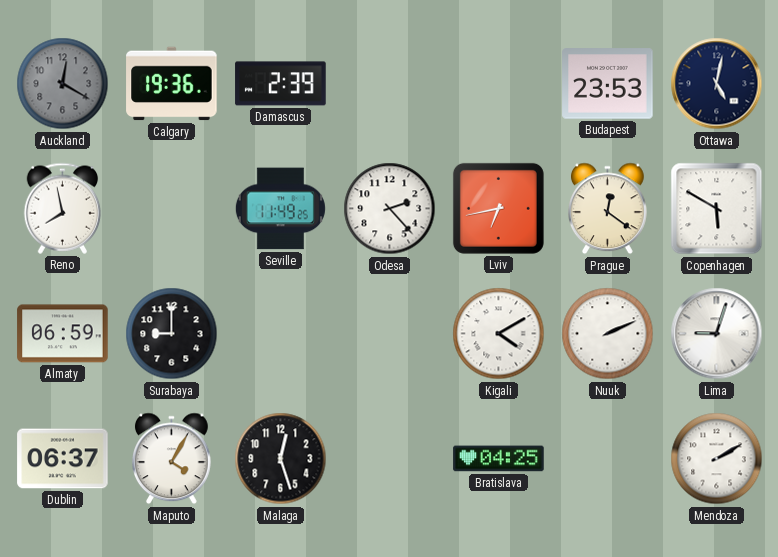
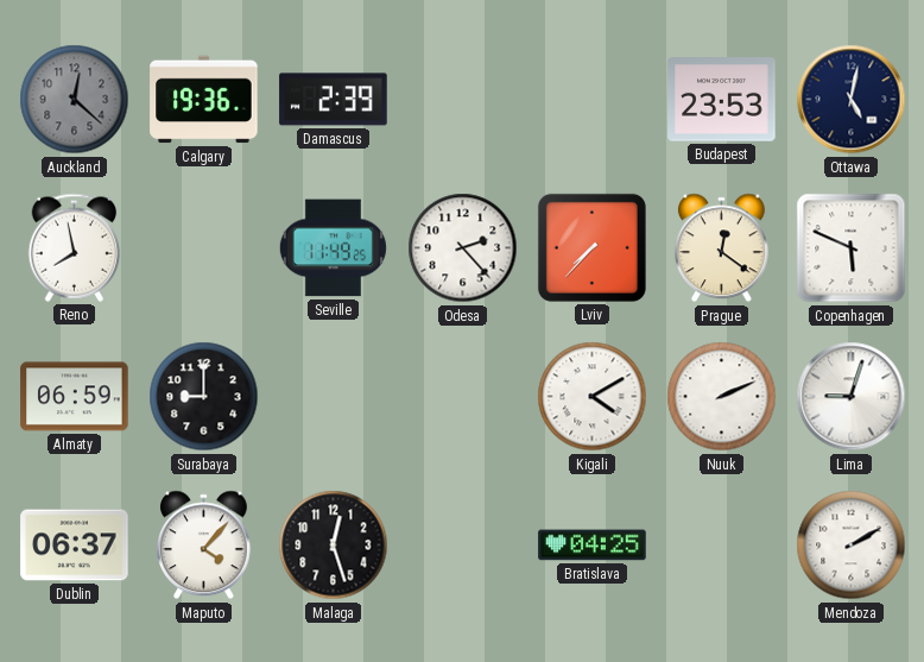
Auckland: 12:20 -> 12:22 (75, 100)
Lviv: 6:43 -> 7:37 (591, 247)
Copenhagen: 5:50 -> 5:49 (852, 248)
Maputo: 4:05 -> 4:07 (204, 546)
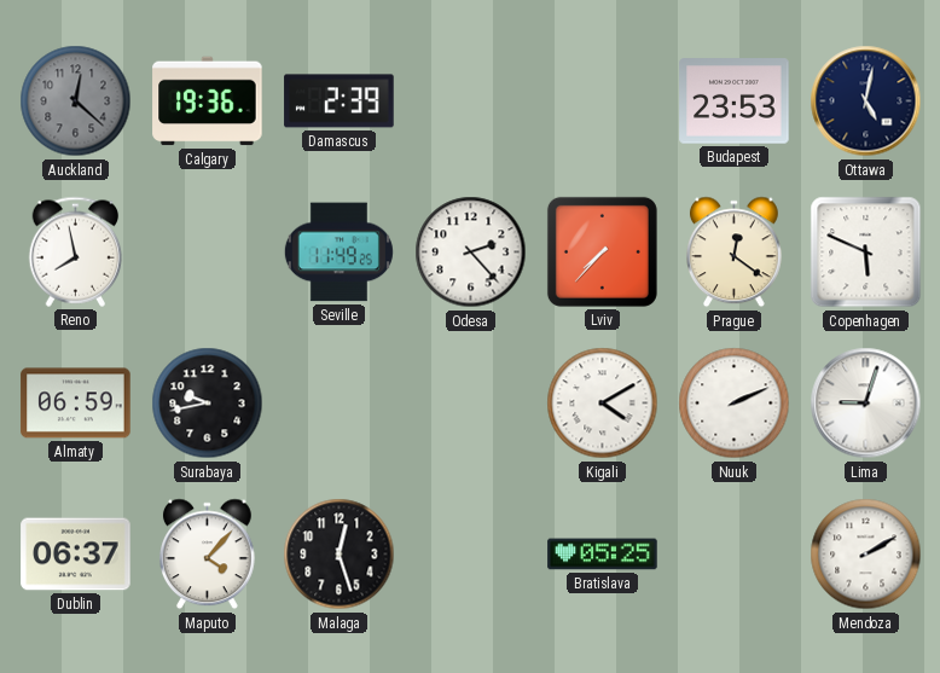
Surabaya: 9:00 -> 9:43 (208, 404)
Bratislava: 04:25 -> 05:25 (603, 555)
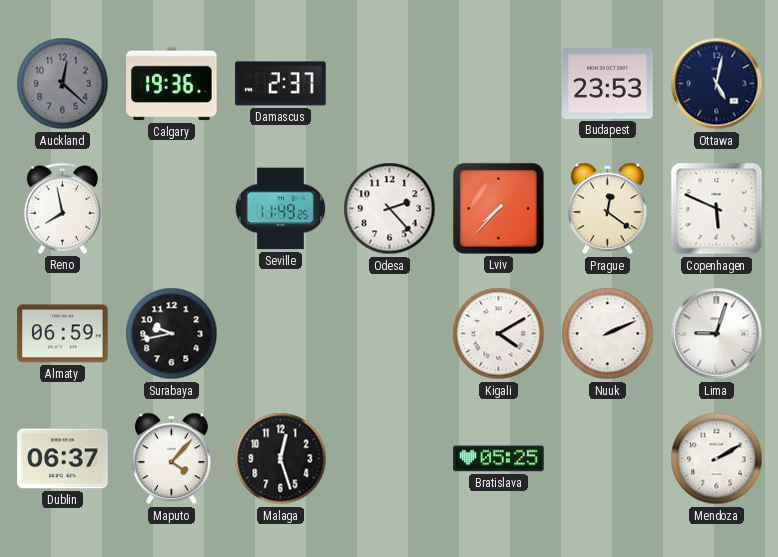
Damascus: 2:39 -> 2:37 (281, 84)
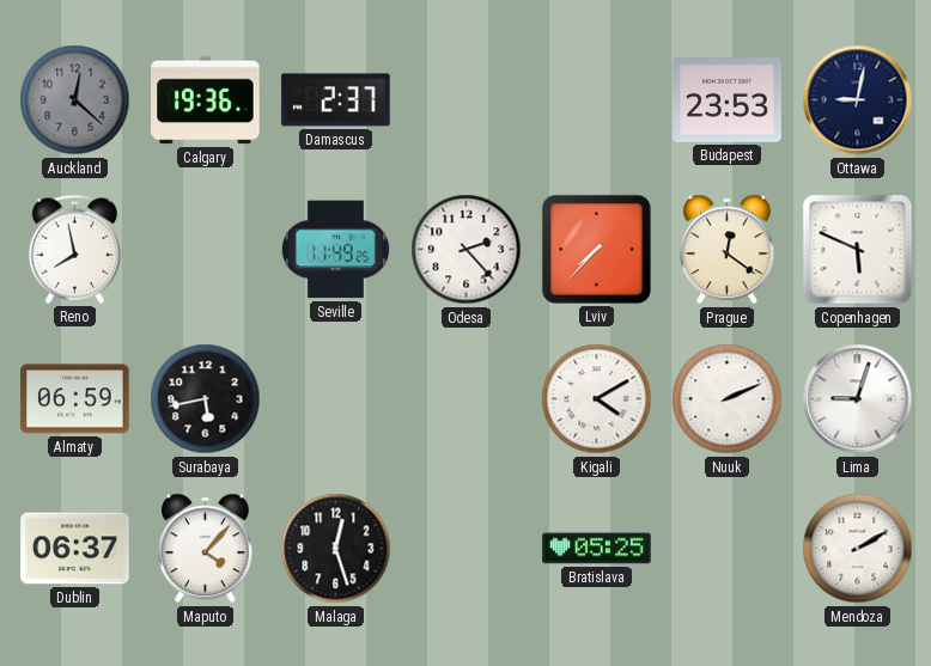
Ottawa: 5:02 -> 9:02 (858, 100)
Surabaya: 9:43 -> 5:43 (206, 399)
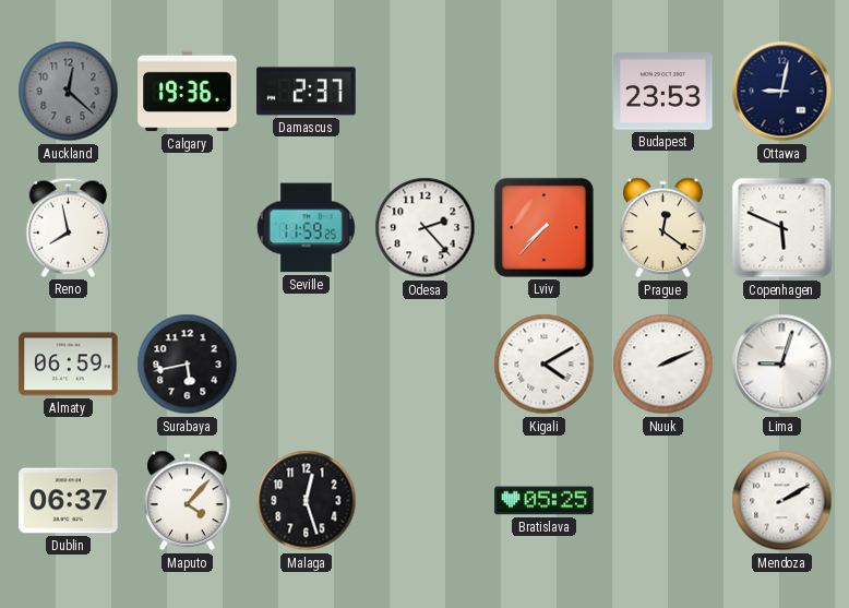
Seville: 11:49 -> 11:59 (306, 228)
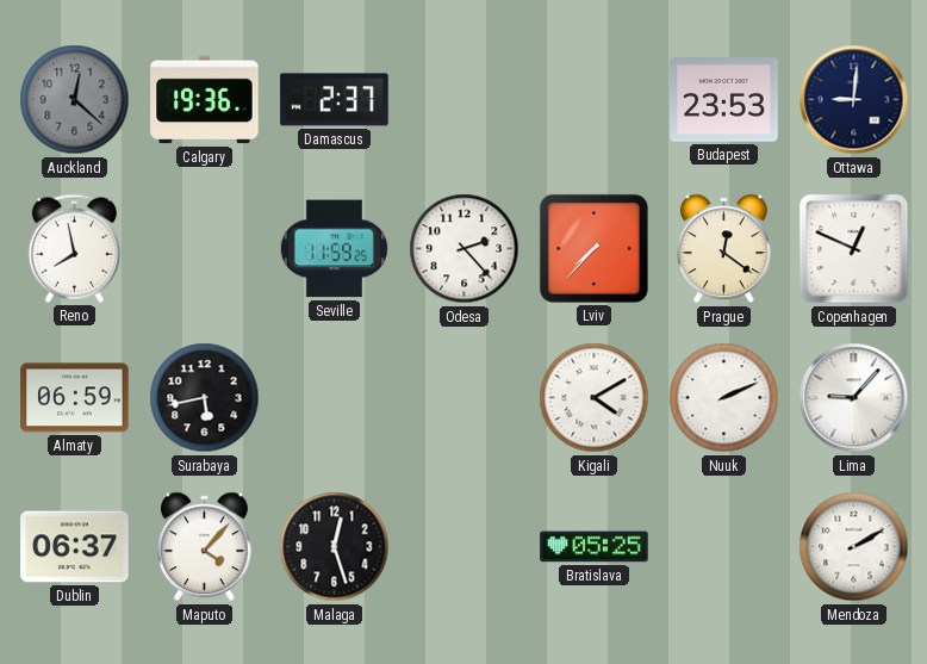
Ottawa: 9:02 -> 9:01 (854, 100)
Copenhagen: 5:49 -> 12:49 (854, 249)
Lima: 9:03 -> 9:07 (854, 398)
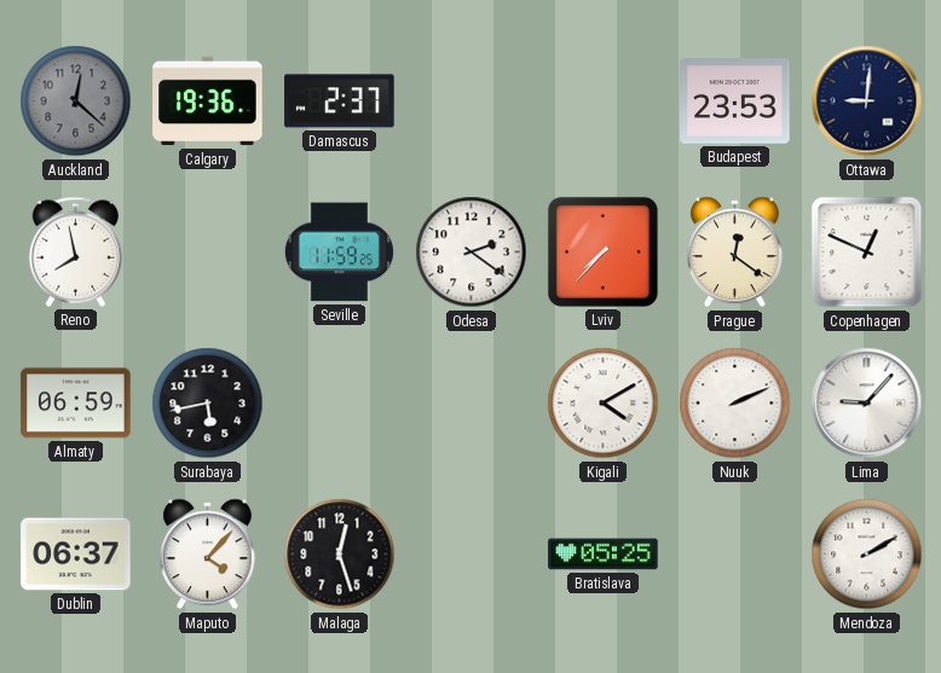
Odesa: 2:23 -> 2:21 (472, 253)
